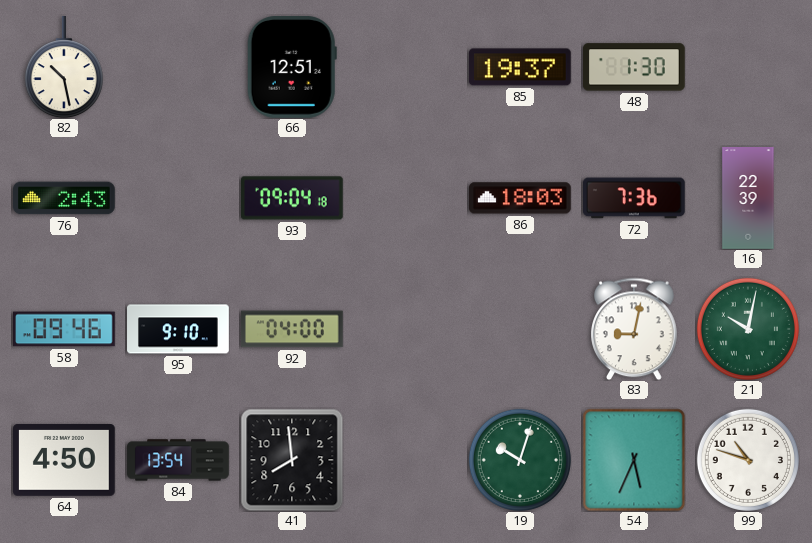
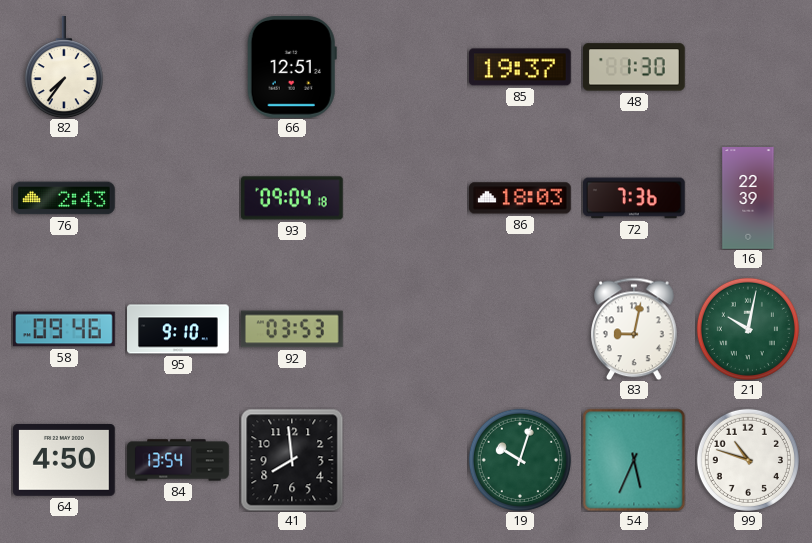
82: 10:28 -> 7:36 (64, 68)
92: 04:00 -> 03:53 (292, 329)
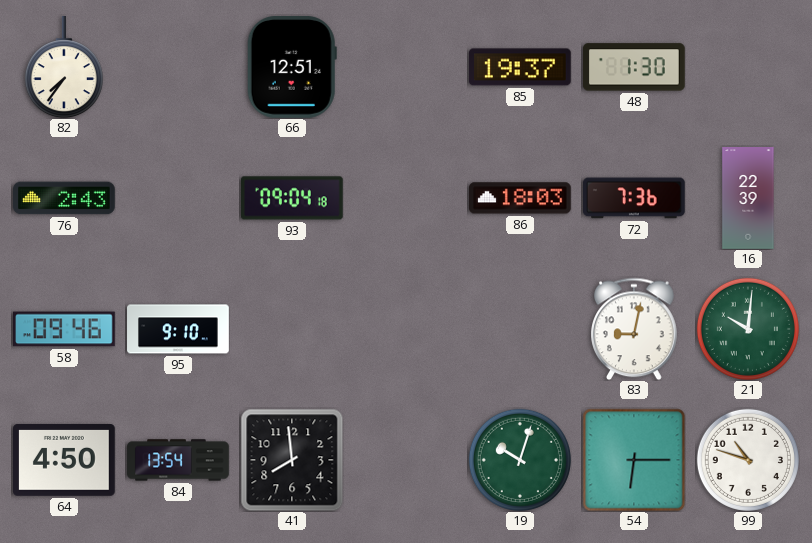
92: 03:53 -> none (292, 329)
21: 10:02 -> 10:01 (748, 329)
54: 5:34 -> 6:15 (634, 460)
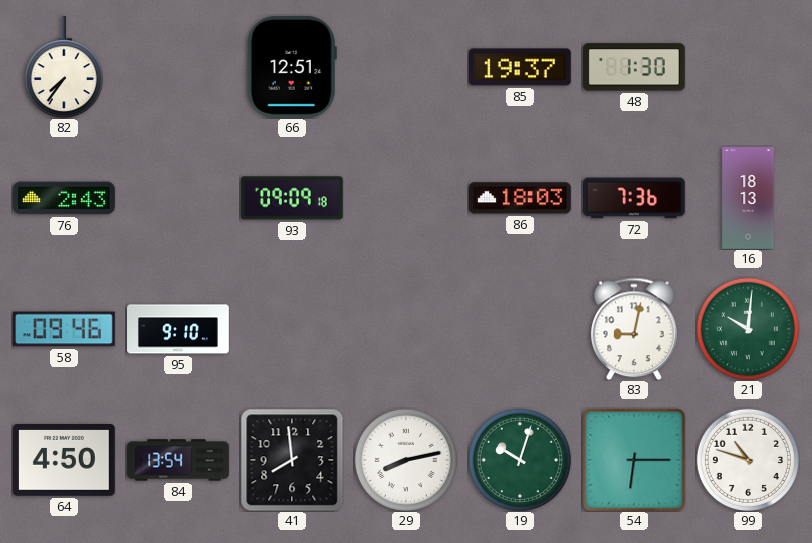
93: 09:04 -> 09:09 (293, 198)
16: 22:39 -> 18:13 (748, 198)
29: none -> 8:13 (406, 460)
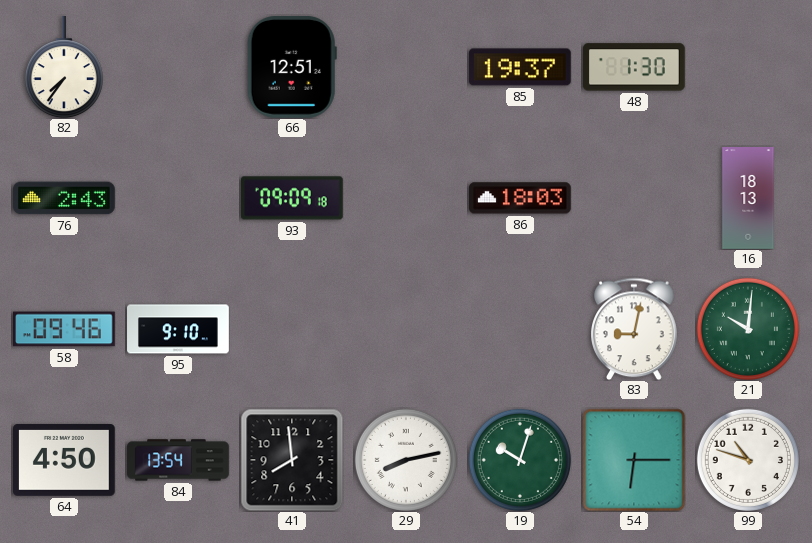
72: 7:36 -> none (635, 198)
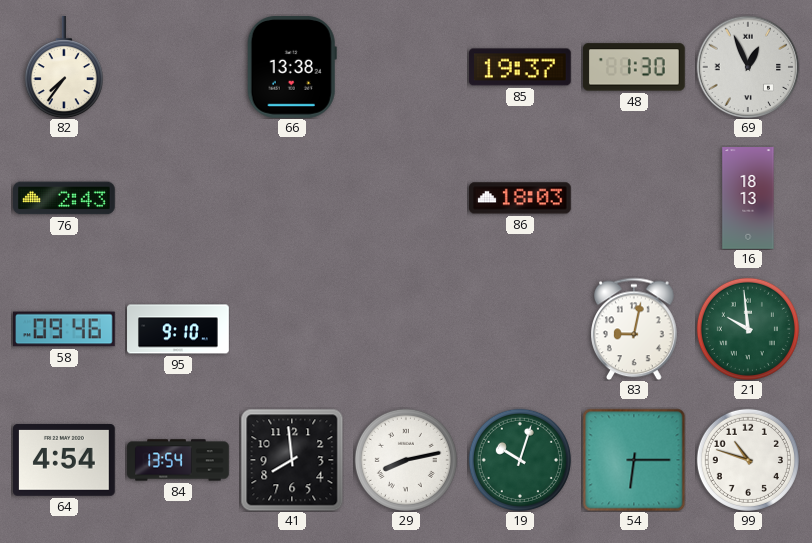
66: 12:51 -> 13:38 (292, 68)
69: none -> 12:56 (748, 67)
93: 09:09 -> none (293, 198)
21: 10:01 -> 9:59 (748, 329)
64: 4:50 -> 4:54 (65, 460)
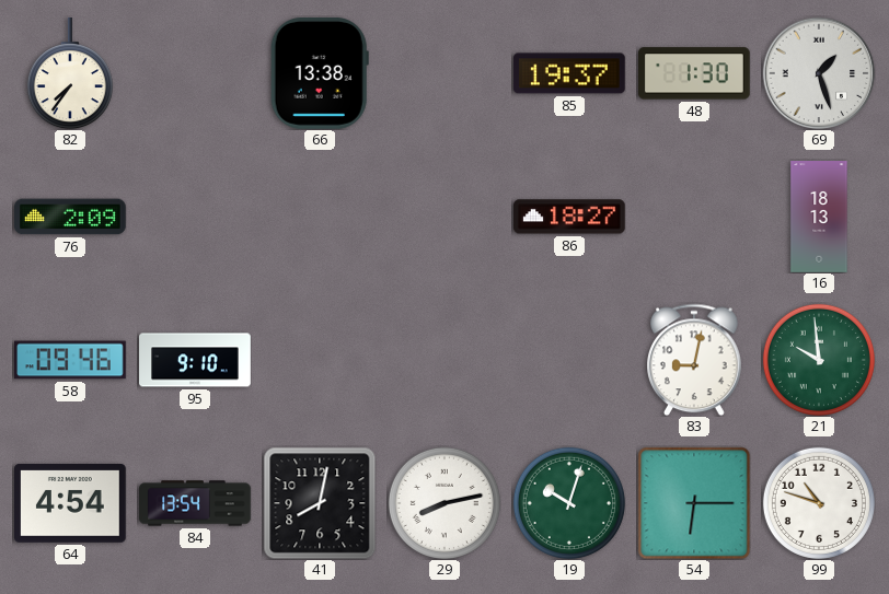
69: 12:56 -> 1:27 (819, 73)
76: 2:43 -> 2:09 (71, 217)
86: 18:03 -> 18:27 (570, 217)
41: 7:59 -> 8:02 (320, 503)
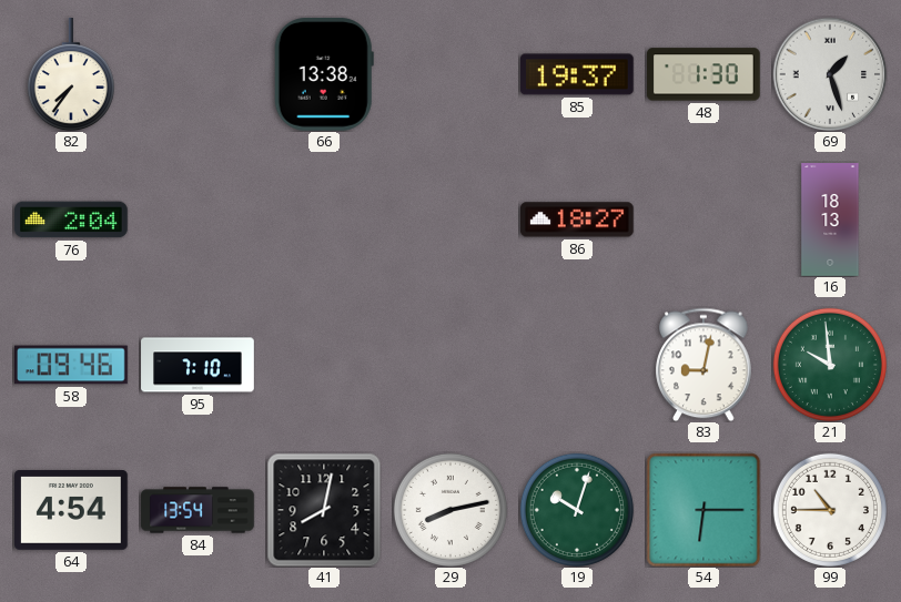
76: 2:09 -> 2:04 (72, 220)
95: 9:10 -> 7:10 (198, 365)
99: 10:48 -> 10:45 (830, 510)
